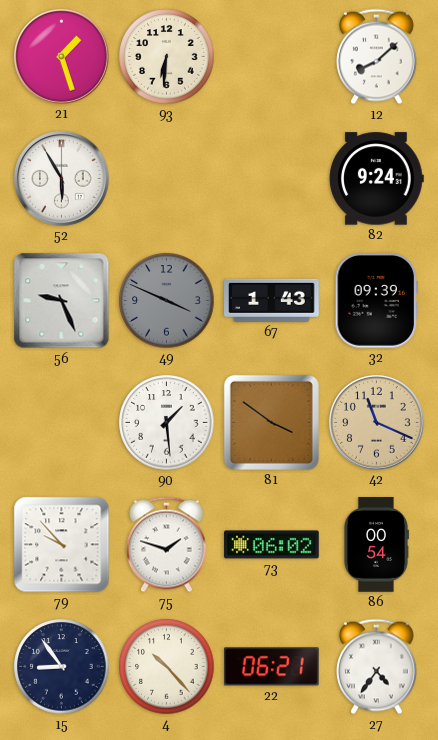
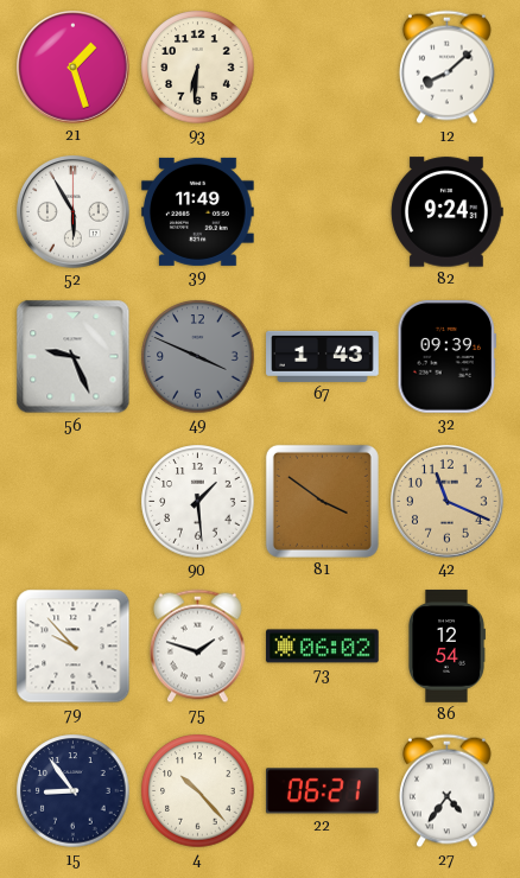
39: none -> 11:49 (198, 211)
86: 00:54 -> 12:54 (446, 647)
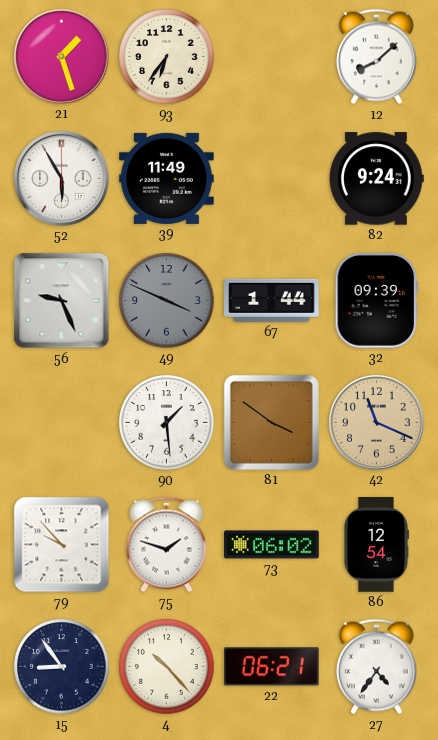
93: 6:31 -> 6:36 (167, 57)
67: 1:43 -> 1:44 (272, 300)
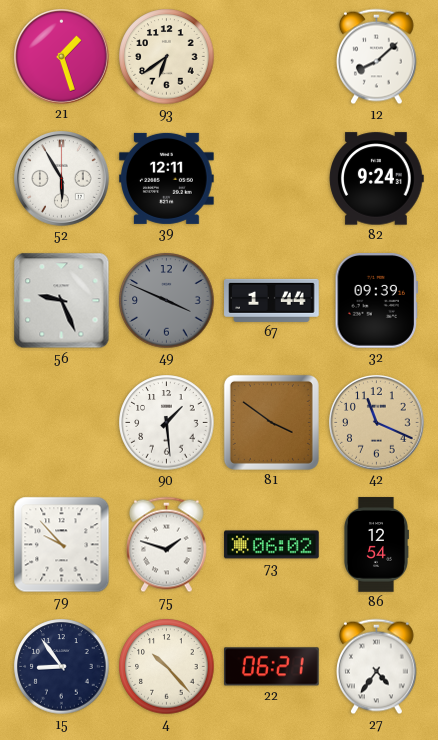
93: 6:36 -> 6:39 (167, 57)
39: 11:49 -> 12:11 (167, 178)
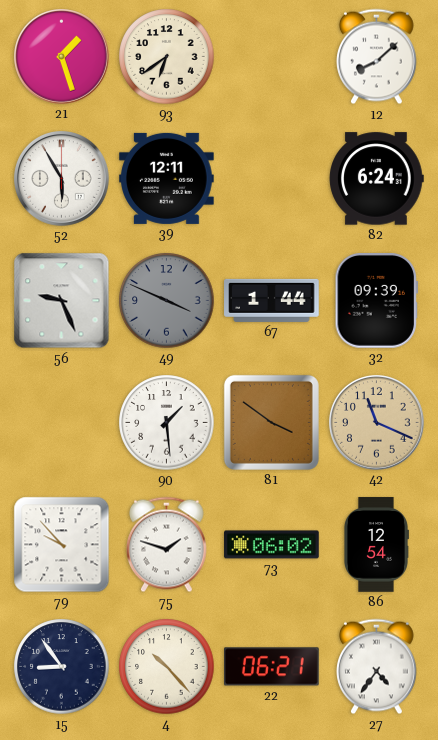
82: 9:24 -> 6:24 (377, 179)
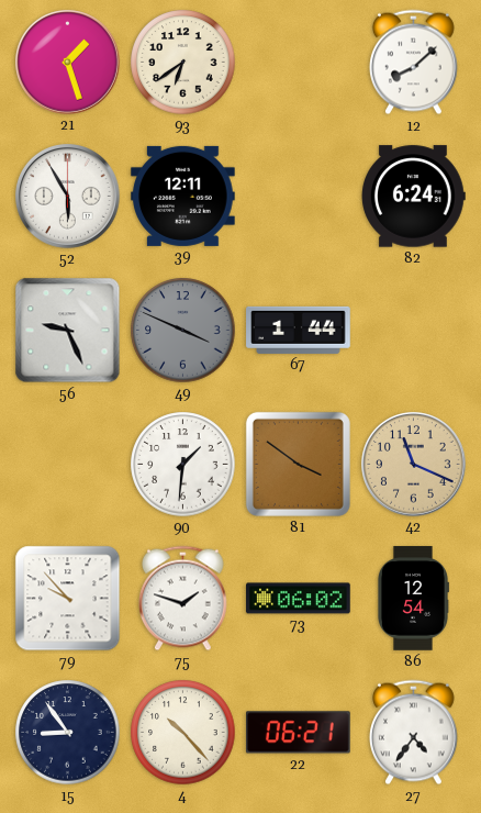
32: 09:39 -> none (377, 301)
90: 1:29 -> 1:31 (183, 465)
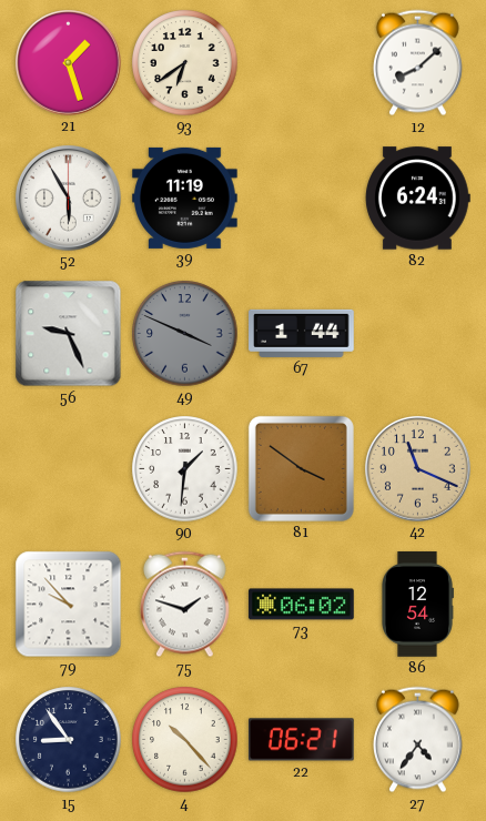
39: 12:11 -> 11:19 (185, 197)
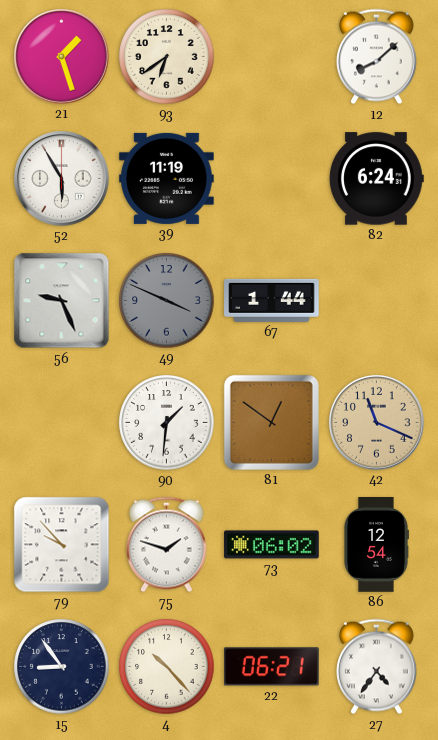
81: 3:51 -> 12:51 (271, 422)
